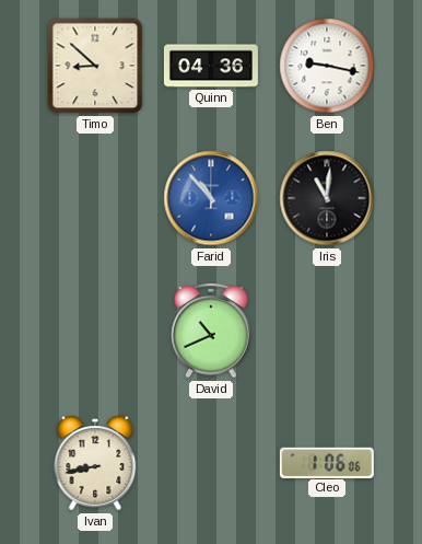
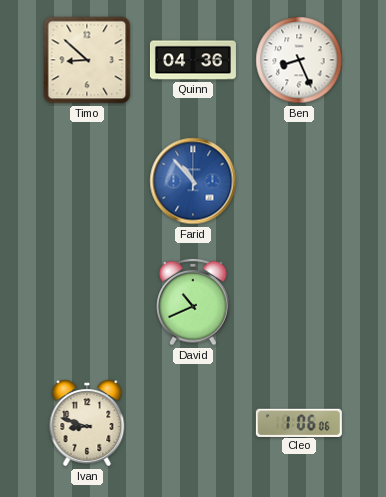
Ben: 9:17 -> 8:26 (299, 60)
Iris: 11:01 -> none (327, 198)
Ivan: 8:43 -> 8:48 (87, 423)
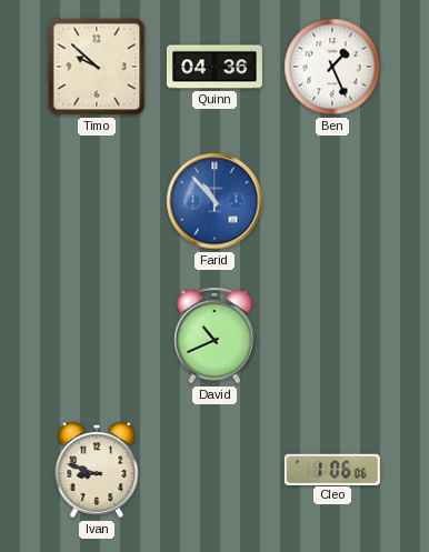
Timo: 8:52 -> 9:52 (97, 67)
Ben: 8:26 -> 1:26 (332, 67)
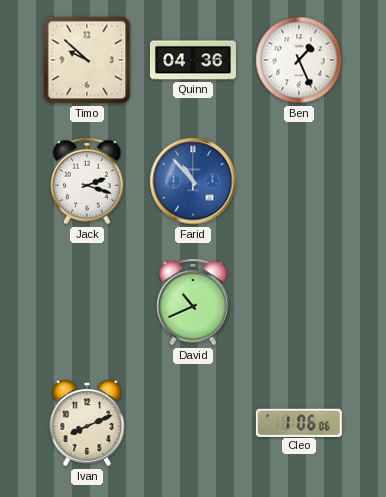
Jack: none -> 2:18 (87, 181)
Ivan: 8:48 -> 8:11 (87, 423)
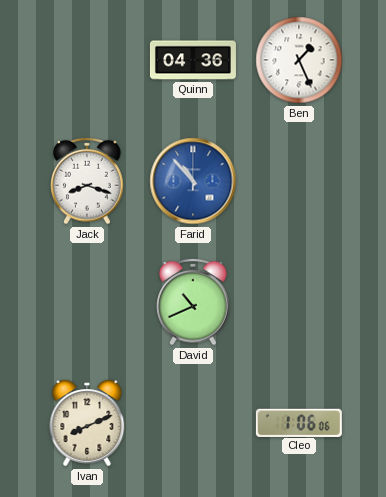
Timo: 9:52 -> none (87, 60)
Jack: 2:18 -> 8:18 (87, 181)
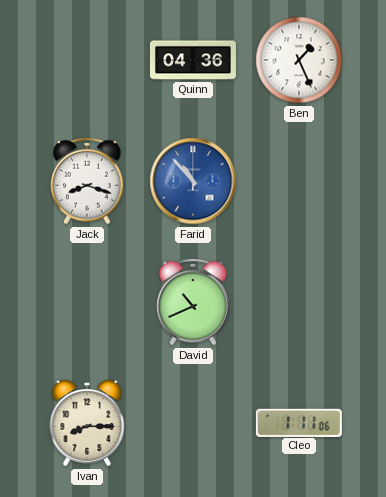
Ivan: 8:11 -> 8:15 (87, 423)
Cleo: 1:06 -> 1:11 (299, 422)
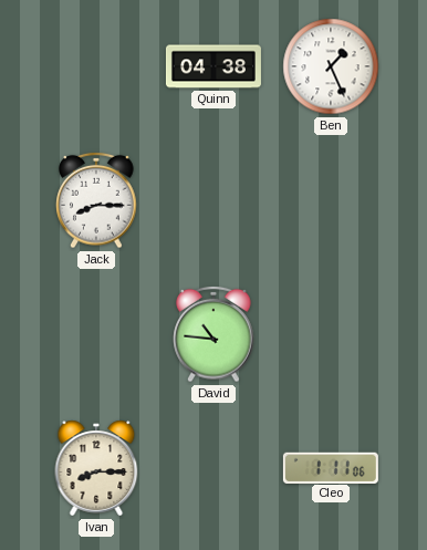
Quinn: 04:36 -> 04:38 (213, 66)
Jack: 8:18 -> 8:15 (96, 200)
Farid: 10:53 -> none (193, 181)
David: 10:41 -> 10:46 (213, 334)
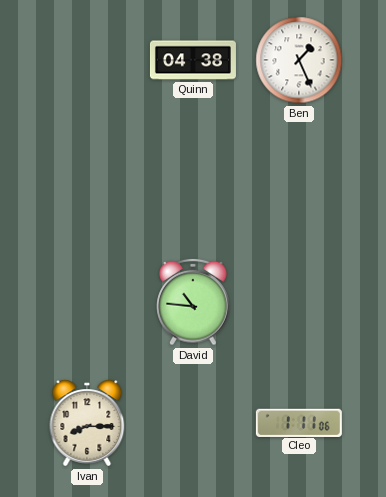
Jack: 8:15 -> none (96, 200)
